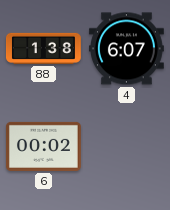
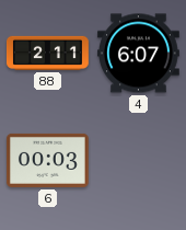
88: 1:38 -> 2:11 (47, 53)
6: 00:02 -> 00:03 (47, 160)
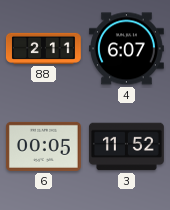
6: 00:03 -> 00:05 (43, 146)
3: none -> 11:52 (126, 147)
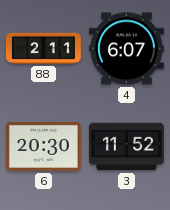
6: 00:05 -> 20:30 (43, 146)
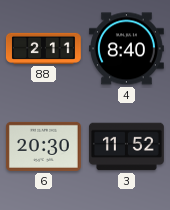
4: 6:07 -> 8:40 (126, 49)
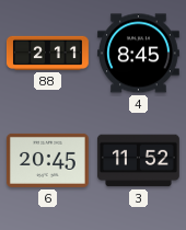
4: 8:40 -> 8:45 (138, 54)
6: 20:30 -> 20:45 (47, 160)
